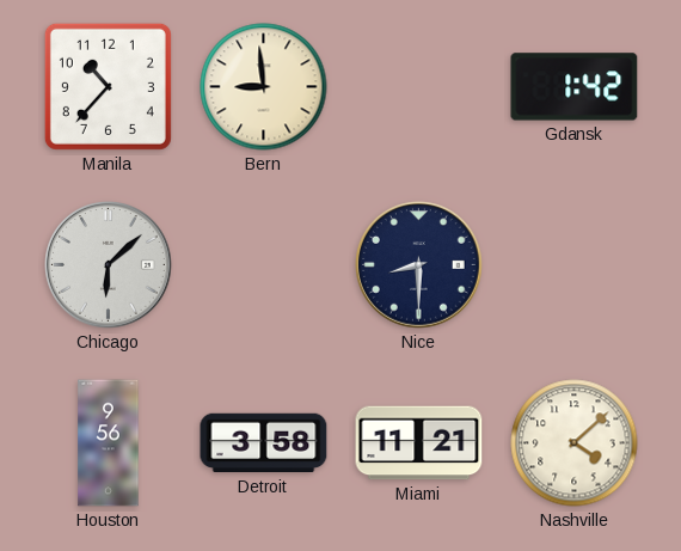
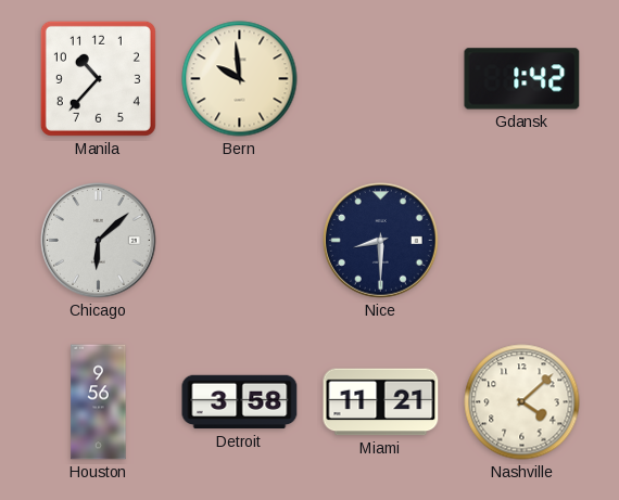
Bern: 8:59 -> 9:59 (240, 79)
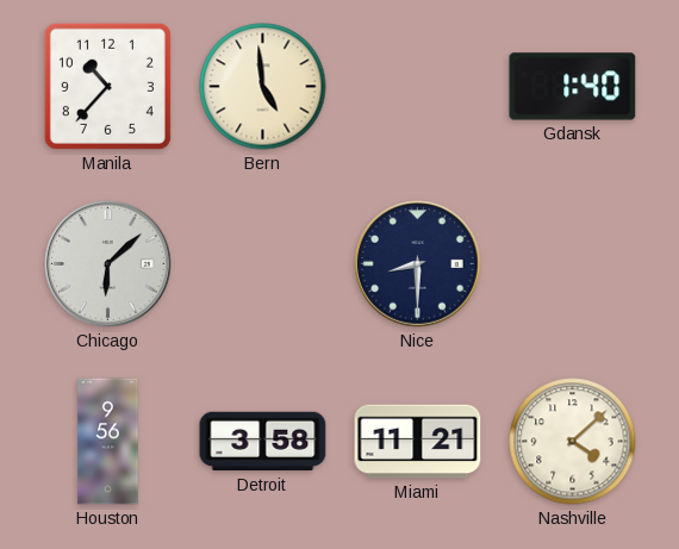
Bern: 9:59 -> 4:59 (263, 87)
Gdansk: 1:42 -> 1:40 (573, 87)
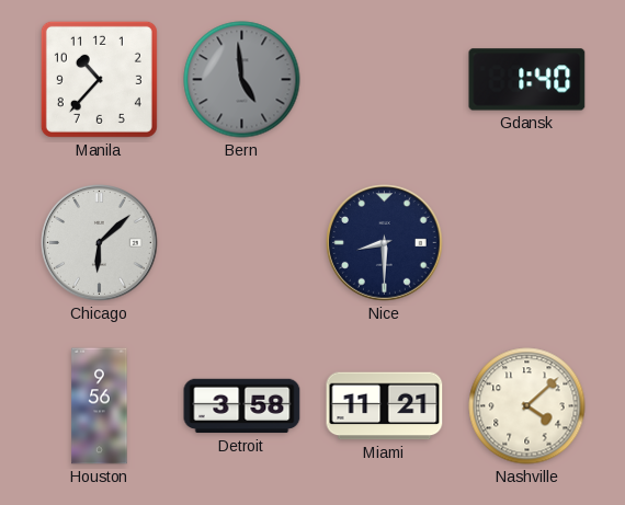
Bern dial: cream -> grey (242, 80)
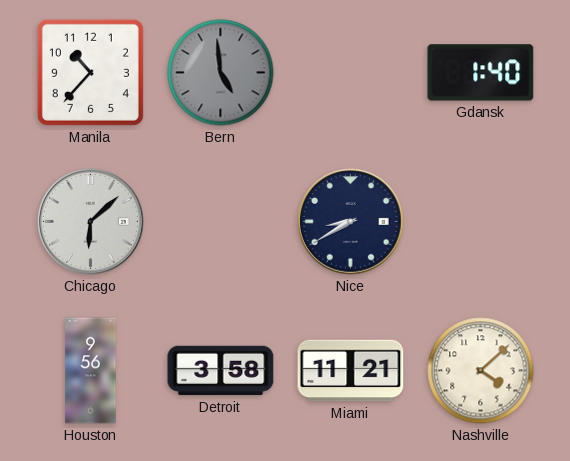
Nice: 8:30 -> 8:40 (351, 222)
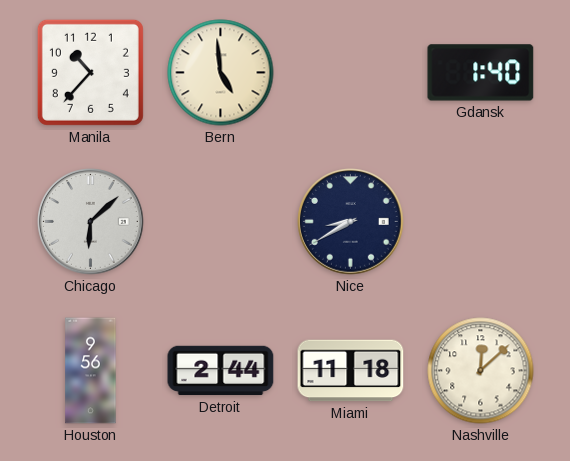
Bern dial: grey -> cream (221, 73)
Detroit: 3:58 -> 2:44 (221, 371)
Miami: 11:21 -> 11:18 (351, 371)
Nashville: 4:08 -> 12:08 (481, 371)
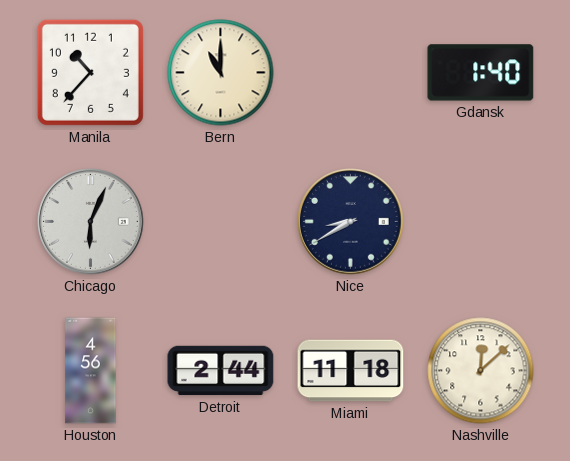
Bern: 4:59 -> 11:00 (221, 73)
Chicago: 6:08 -> 6:04 (91, 222)
Houston: 9:56 -> 4:56 (91, 371)
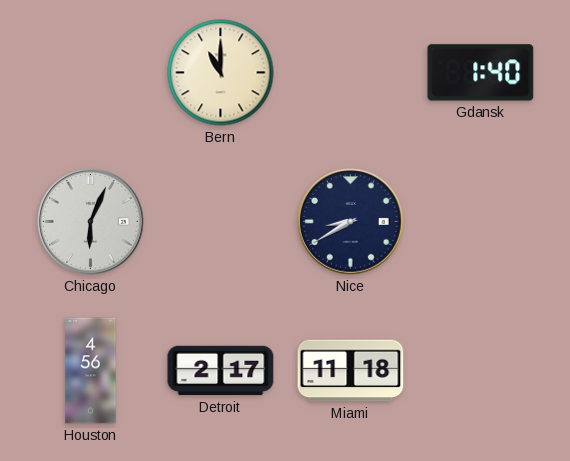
Manila: 10:37 -> none (90, 72)
Detroit: 2:44 -> 2:17 (221, 371)
Nashville: 12:08 -> none (481, 371)
